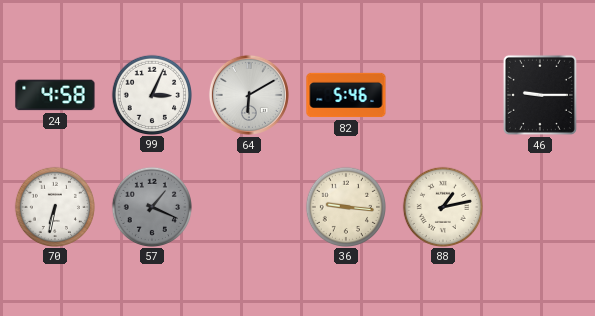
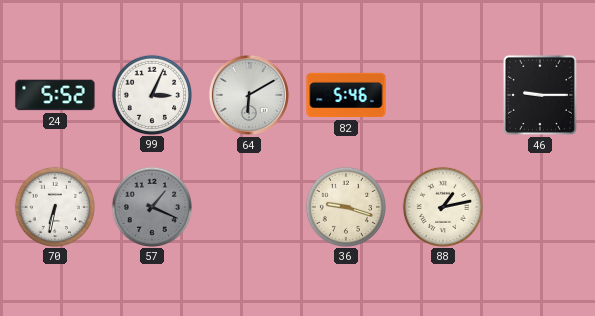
24: 4:58 -> 5:52 (55, 95)
36: 9:16 -> 9:18 (345, 206)
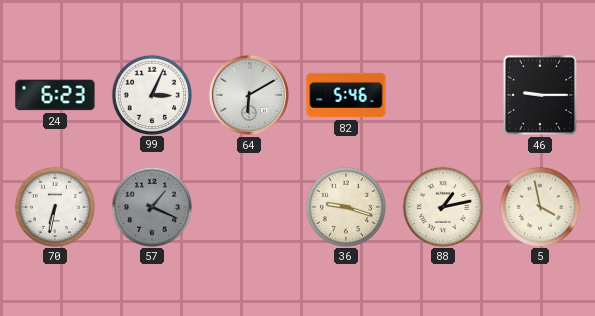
24: 5:52 -> 6:23 (55, 95)
5: none -> 3:58 (539, 206)
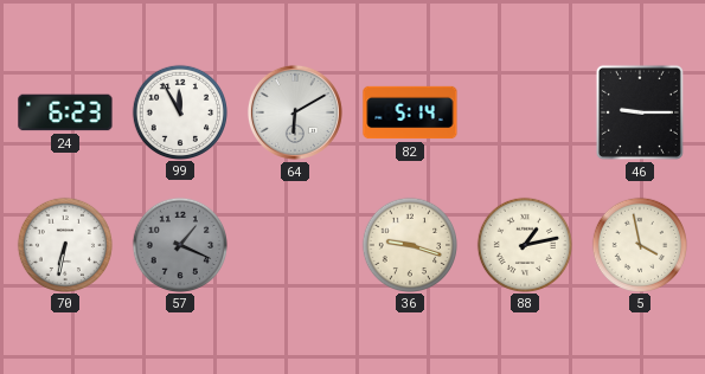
99: 3:04 -> 11:55 (179, 111)
82: 5:46 -> 5:14 (410, 112)
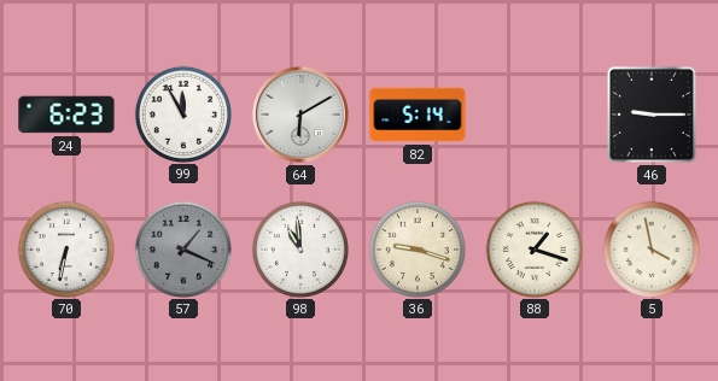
98: none -> 10:59 (299, 248)
88: 1:13 -> 1:18 (533, 248)
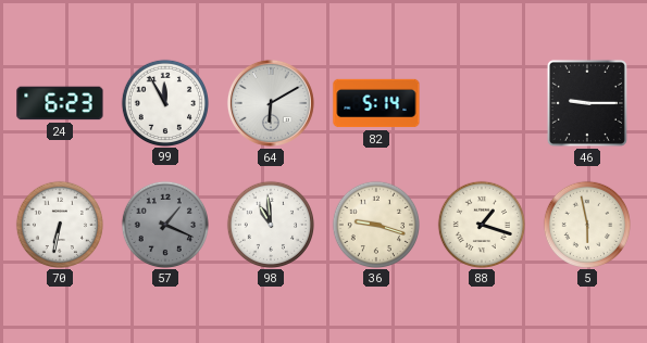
5: 3:58 -> 5:58 (586, 224)
